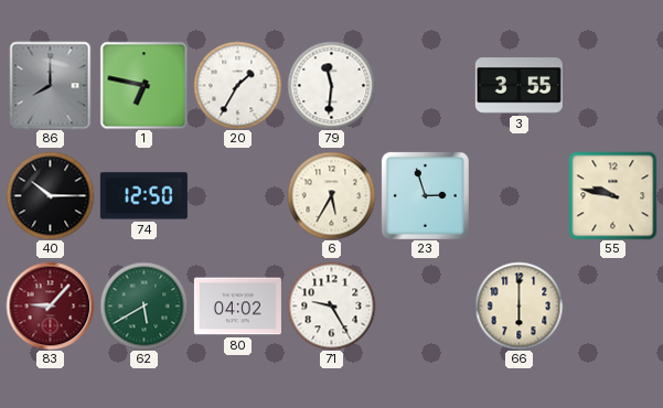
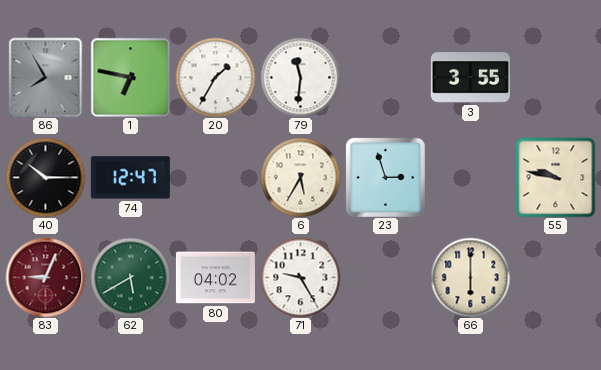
86: 8:00 -> 7:55 (46, 77)
74: 12:50 -> 12:47 (130, 178)
83: 9:07 -> 9:04 (45, 277)
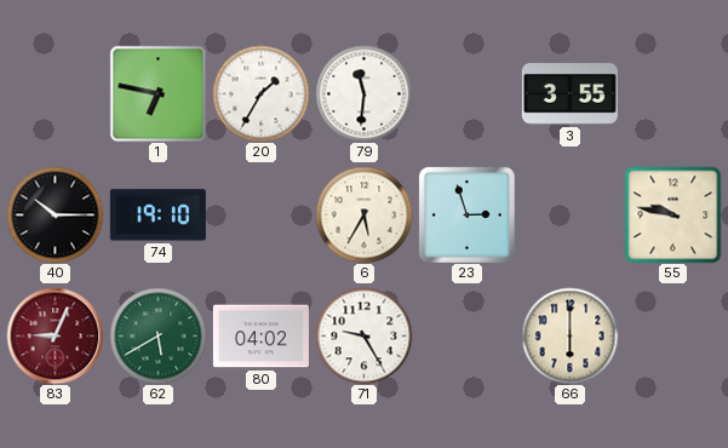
86: 7:55 -> none (46, 77)
74: 12:47 -> 19:10 (157, 216)
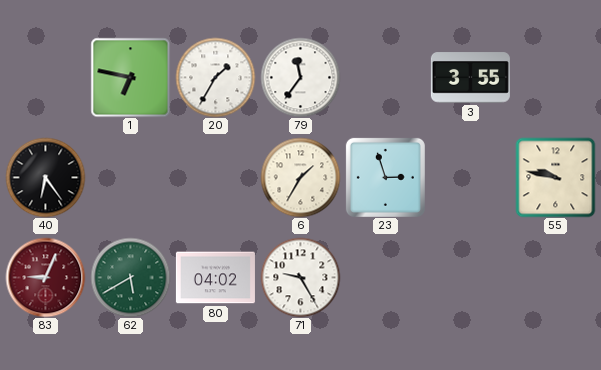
79: 11:31 -> 11:36 (300, 77)
40: 10:15 -> 6:24 (45, 177)
74: 19:10 -> none (157, 216)
6: 5:35 -> 1:35 (300, 177)
66: 6:00 -> none (569, 335)
